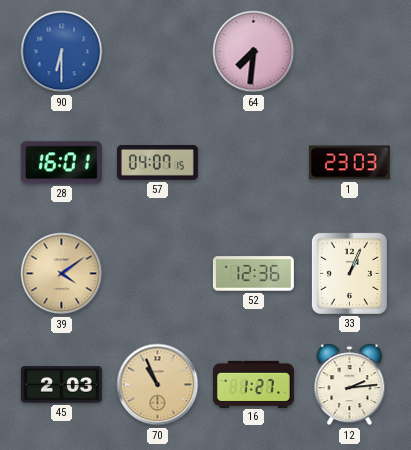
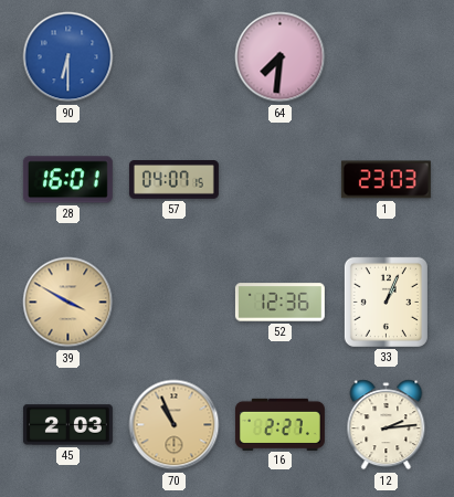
39: 4:09 -> 3:50 (68, 303)
16: 1:27 -> 2:27 (279, 424)
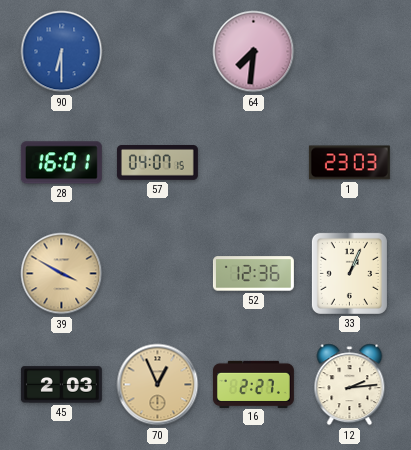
70: 10:56 -> 12:56 (158, 385)
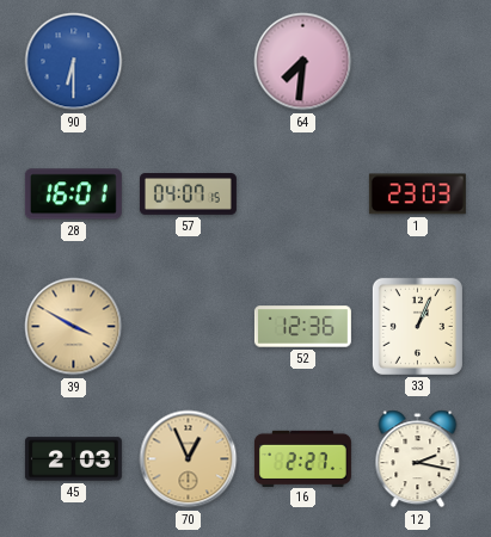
12: 2:14 -> 2:17 (418, 459)
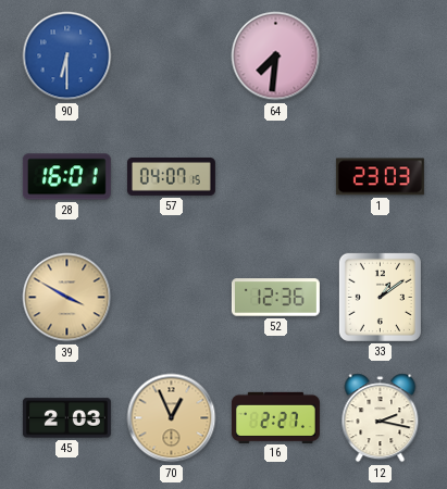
33: 1:04 -> 1:09 (380, 297)
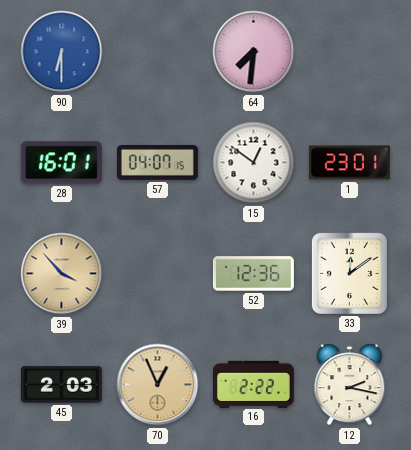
15: none -> 12:51 (254, 163)
1: 23:03 -> 23:01 (349, 163)
39: 3:50 -> 3:53 (62, 274)
33: 1:09 -> 12:09 (349, 273)
16: 2:27 -> 2:22 (253, 384)
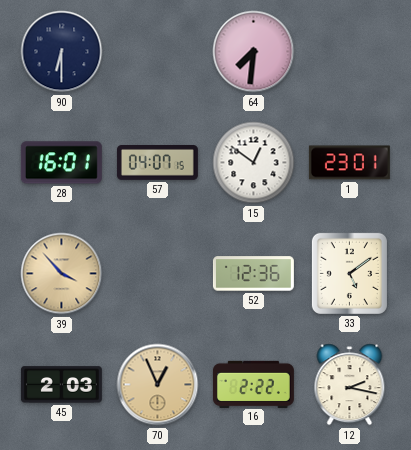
90 dial: blue -> navy (62, 52)
33: 12:09 -> 5:09 (349, 273)
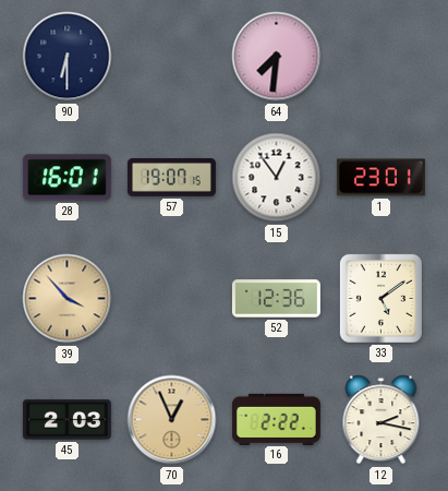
57: 04:07 -> 19:07 (171, 178)
15: 12:51 -> 12:54 (277, 178)
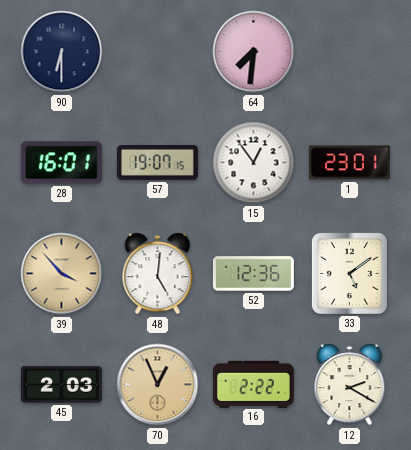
48: none -> 5:01 (158, 274)
12: 2:17 -> 2:20 (350, 385)
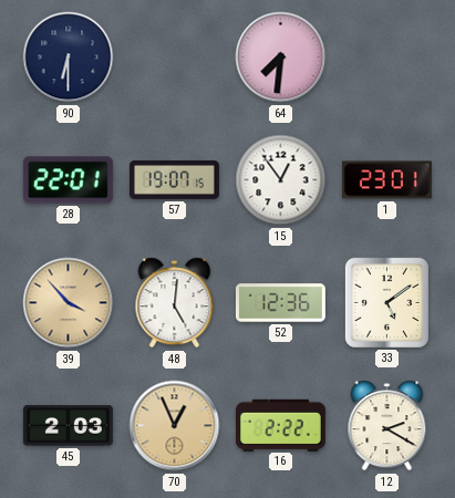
28: 16:01 -> 22:01 (68, 180)
